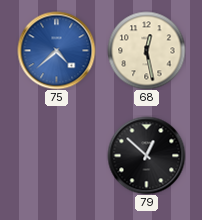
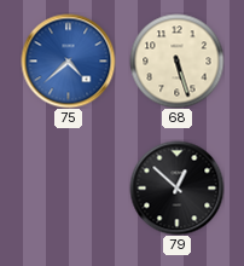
68: 12:28 -> 5:27 (176, 60)
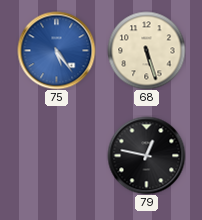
75: 4:38 -> 5:24 (56, 50)
79: 12:52 -> 12:47 (146, 155)
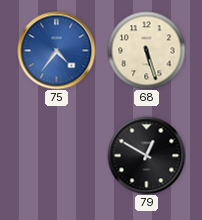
75: 5:24 -> 4:36 (56, 50)
79: 12:47 -> 12:50 (146, 155)
